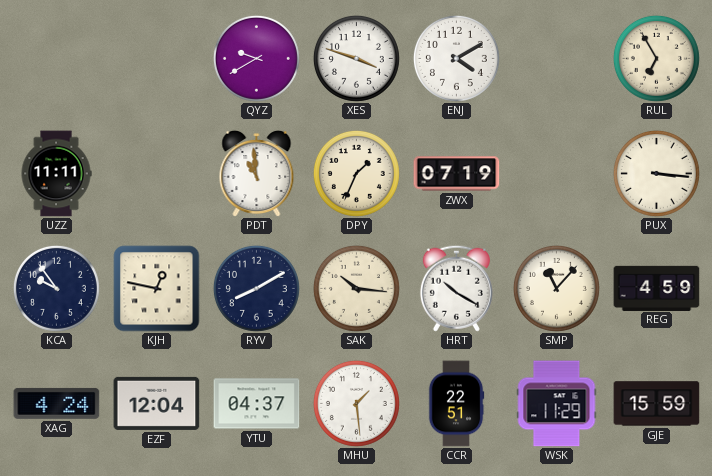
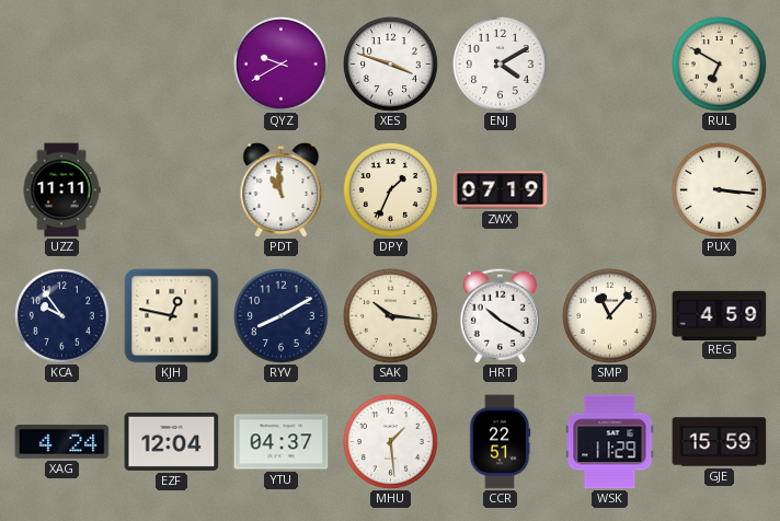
RUL: 6:55 -> 6:50 (719, 63)
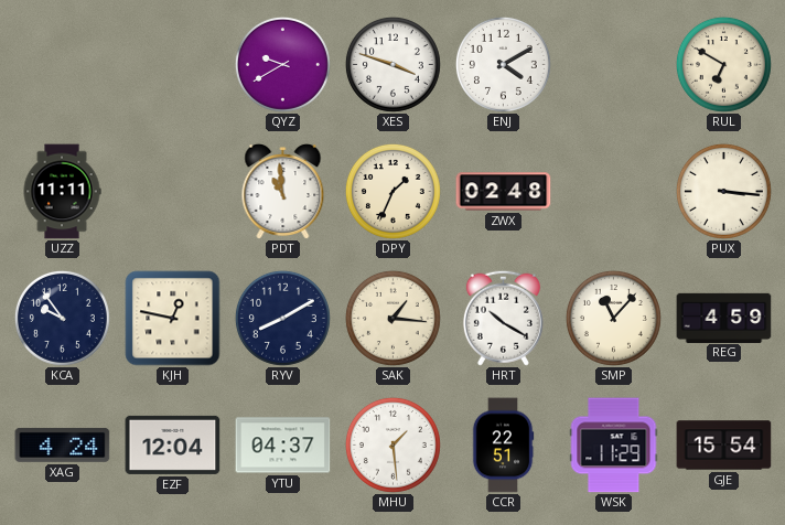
ZWX: 07:19 -> 02:48 (504, 192)
SAK: 10:16 -> 1:16 (392, 318)
GJE: 15:59 -> 15:54 (724, 446)
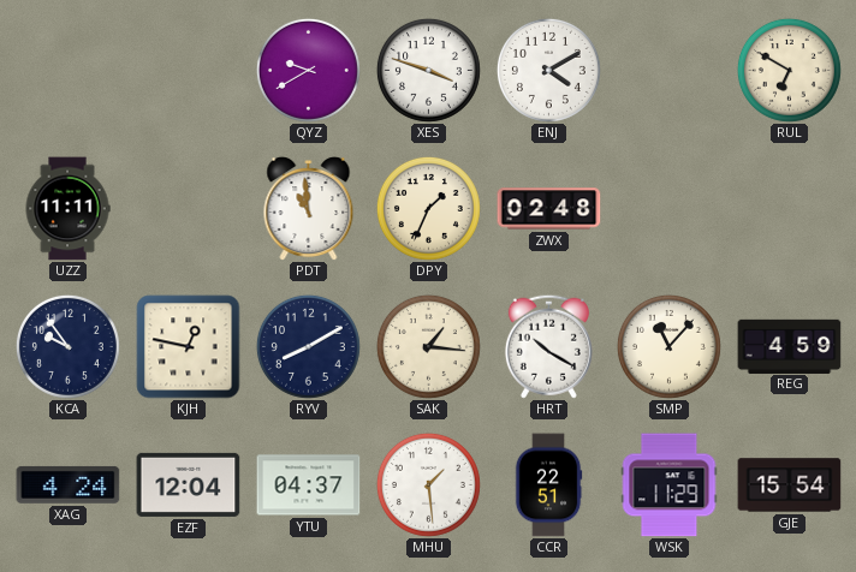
PUX: 3:16 -> none (723, 191)
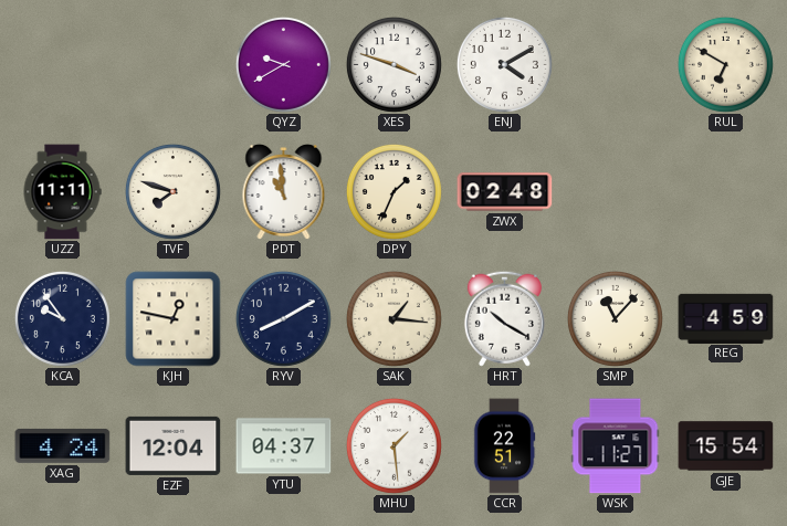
TVF: none -> 7:48 (172, 191)
WSK: 11:29 -> 11:27 (616, 446)
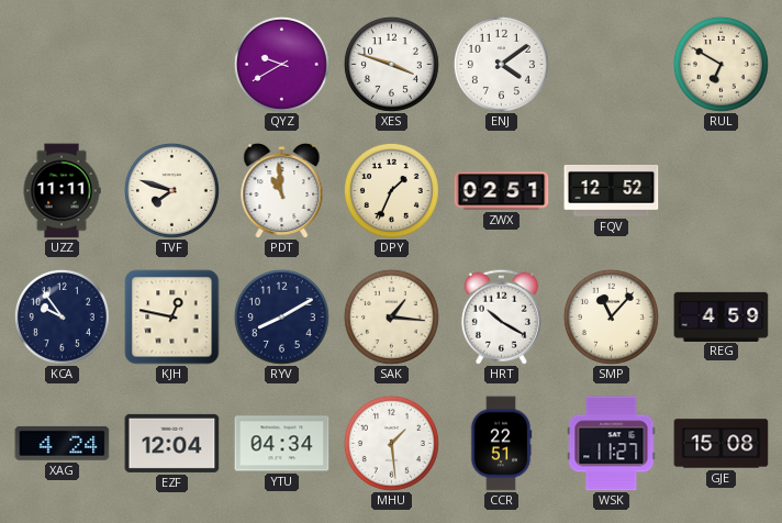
ENJ: 4:10 -> 4:09 (501, 64)
ZWX: 02:48 -> 02:51 (502, 191)
FQV: none -> 12:52 (612, 191)
YTU: 04:37 -> 04:34 (282, 444)
GJE: 15:54 -> 15:08 (722, 444)
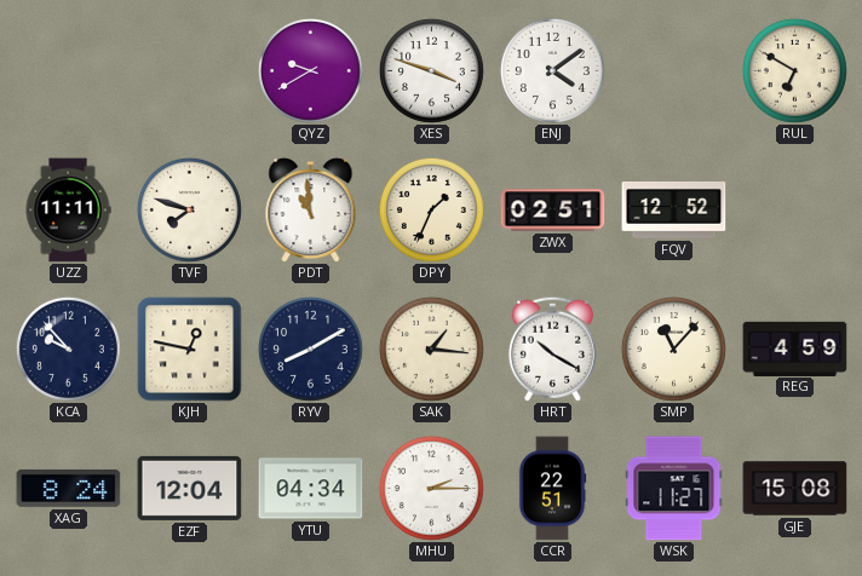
KCA: 9:54 -> 9:53 (68, 349)
XAG: 4:24 -> 8:24 (69, 488)
MHU: 1:29 -> 2:15 (431, 488)
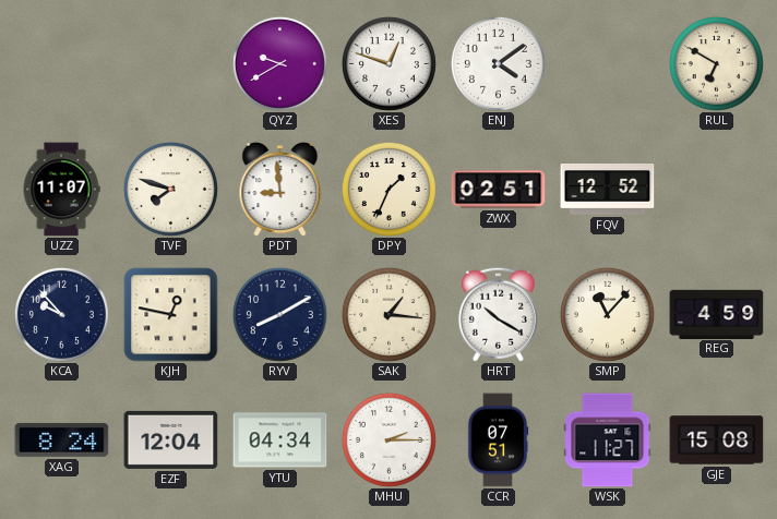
XES: 3:48 -> 12:48 (388, 63)
UZZ: 11:11 -> 11:07 (61, 190)
PDT: 10:59 -> 8:59 (280, 189)
CCR: 22:51 -> 07:51 (498, 440)
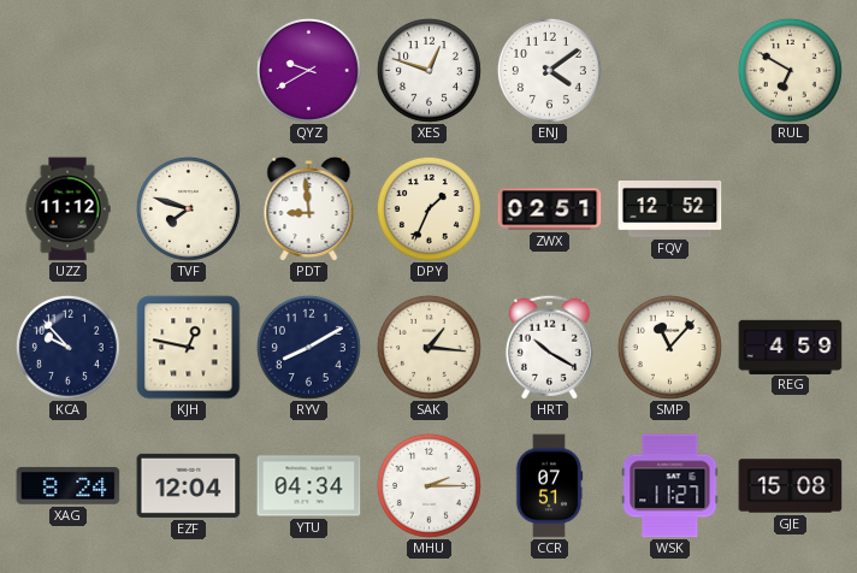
UZZ: 11:07 -> 11:12 (67, 209)
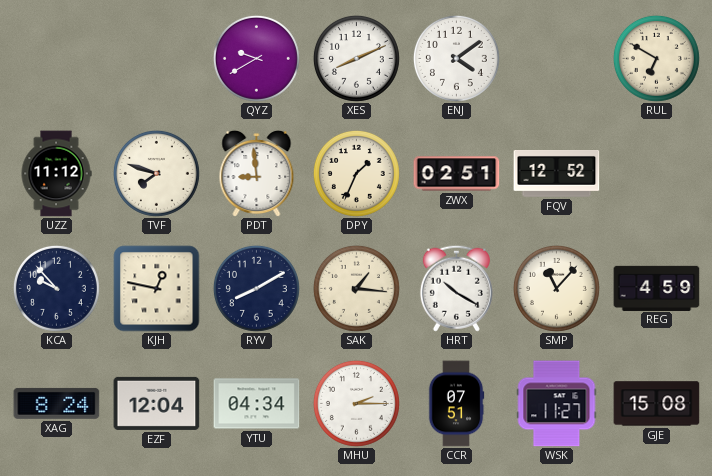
XES: 12:48 -> 8:11 (356, 58)
